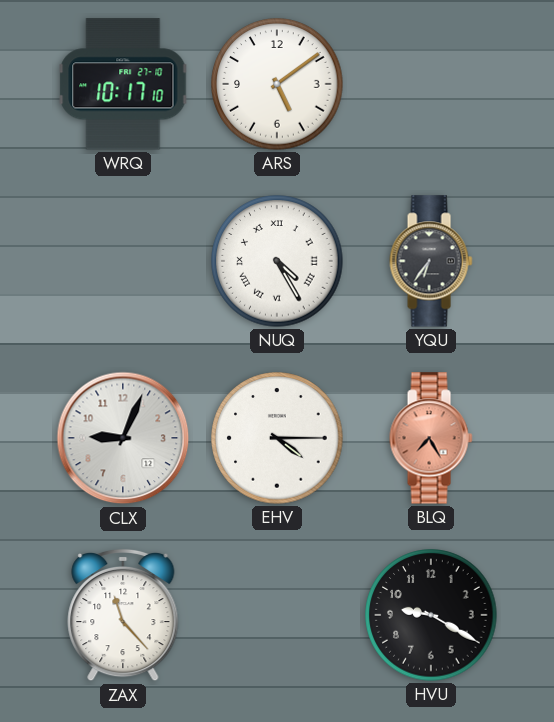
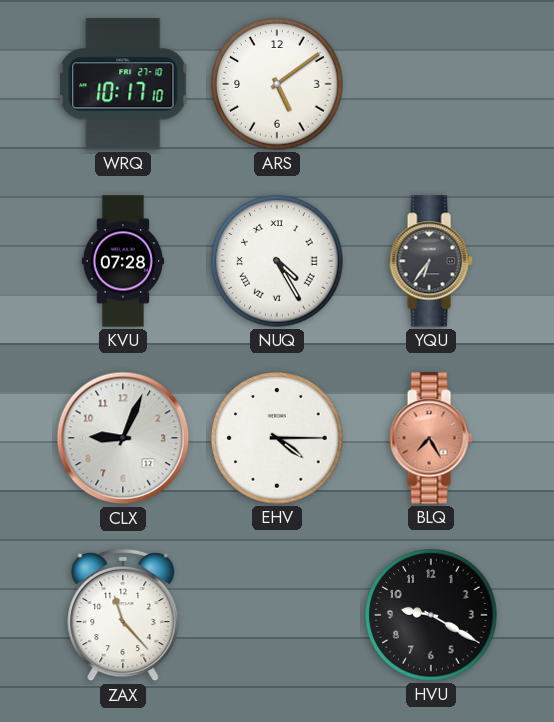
KVU: none -> 07:28 (122, 261)
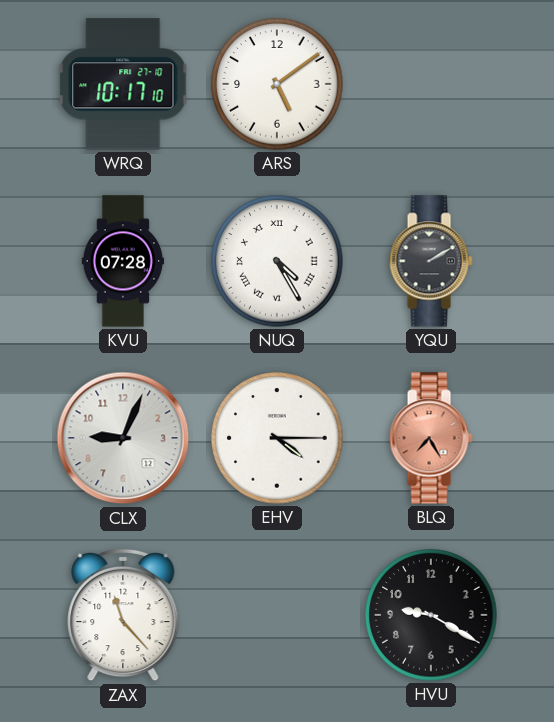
YQU: 6:36 -> 2:10 (431, 261)
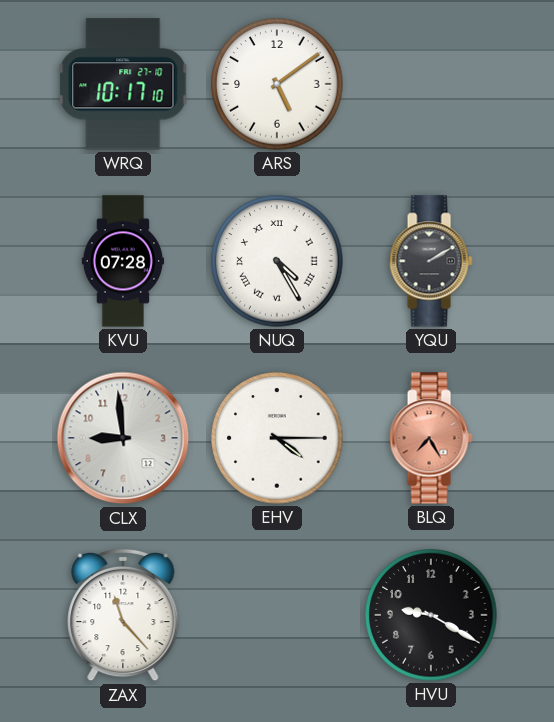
CLX: 9:04 -> 8:59 (123, 438)
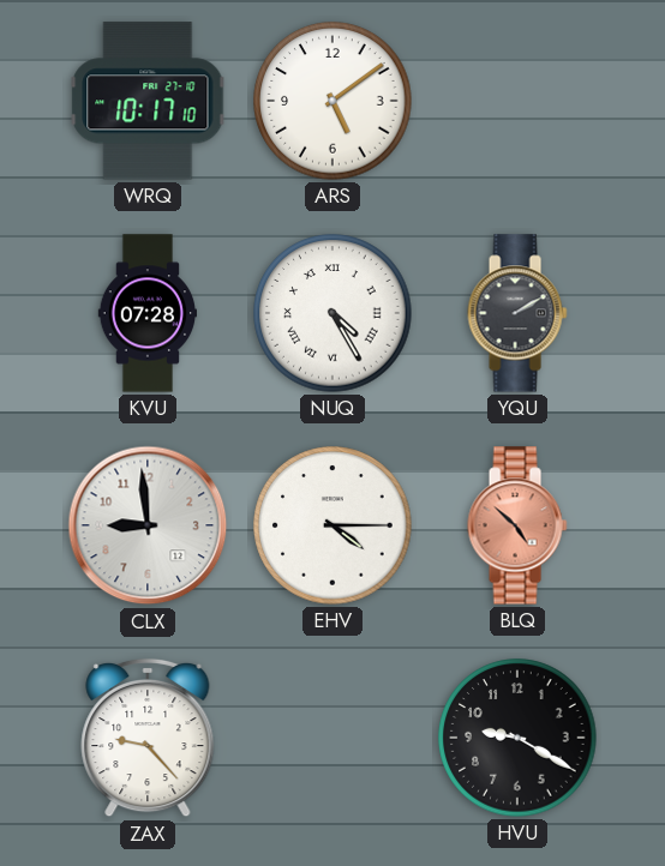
BLQ: 7:25 -> 4:52 (517, 525)
ZAX: 11:23 -> 9:23 (148, 738)
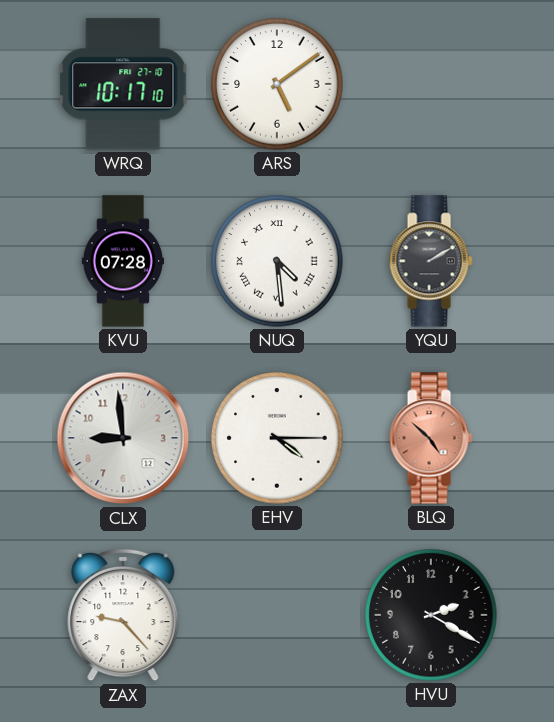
NUQ: 4:25 -> 4:29 (277, 261)
HVU: 9:20 -> 2:20 (431, 615)
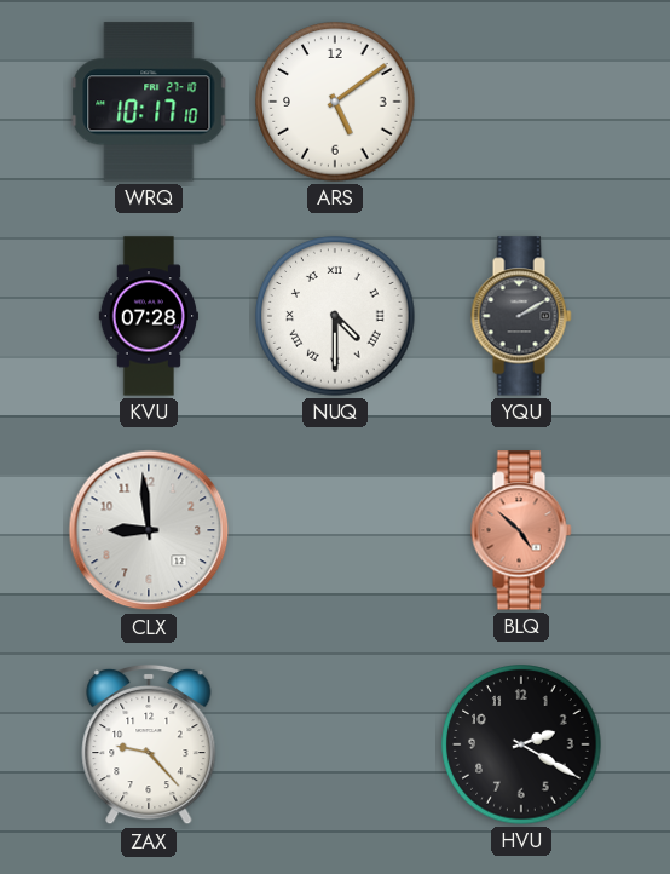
NUQ: 4:29 -> 4:30 (335, 316)
EHV: 4:15 -> none (277, 438)
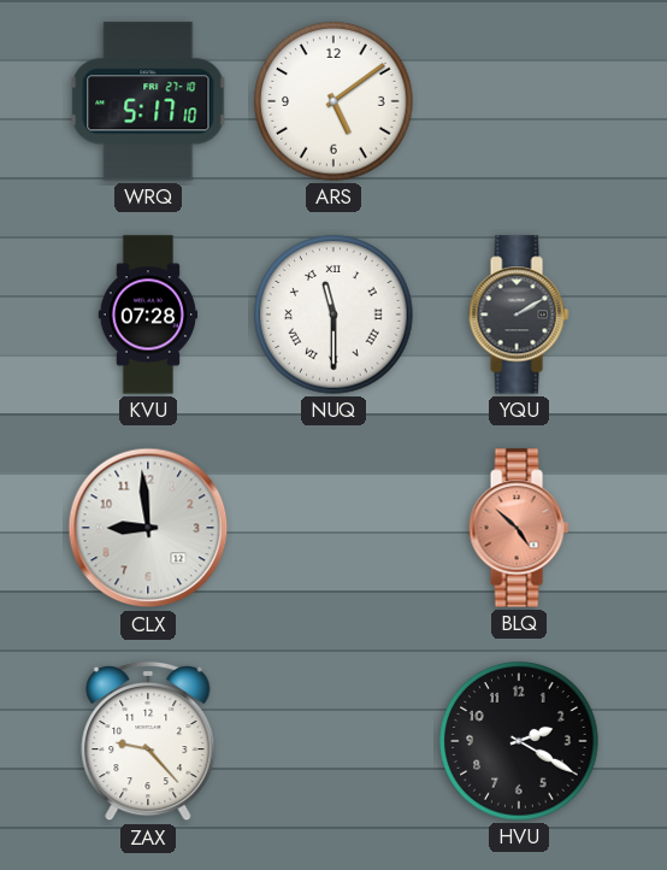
WRQ: 10:17 -> 5:17 (148, 101)
NUQ: 4:30 -> 11:30 (333, 315)
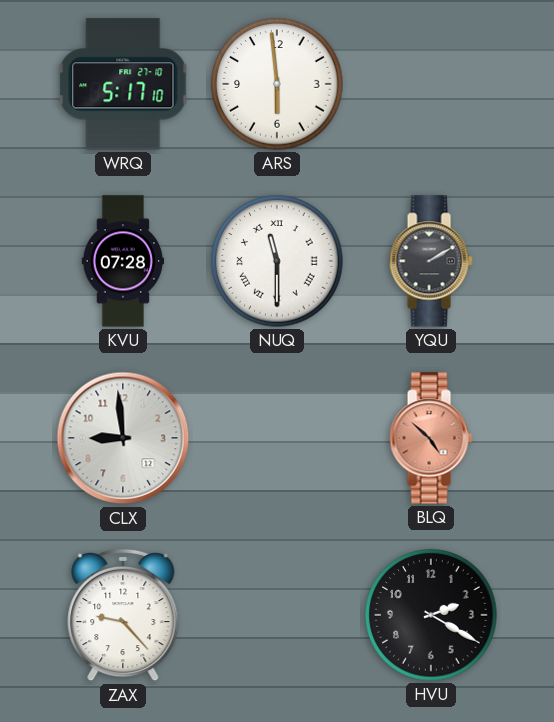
ARS: 5:09 -> 5:59 (277, 84)
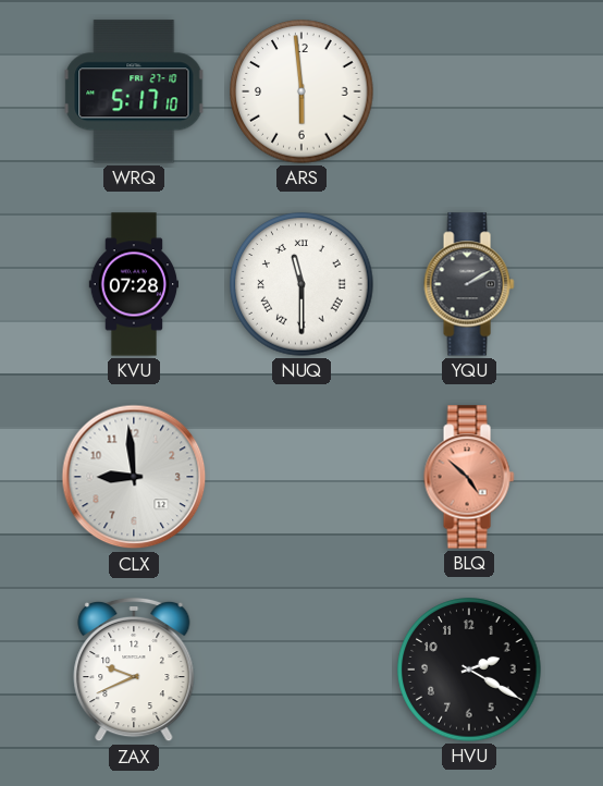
ZAX: 9:23 -> 9:41 (134, 670)
